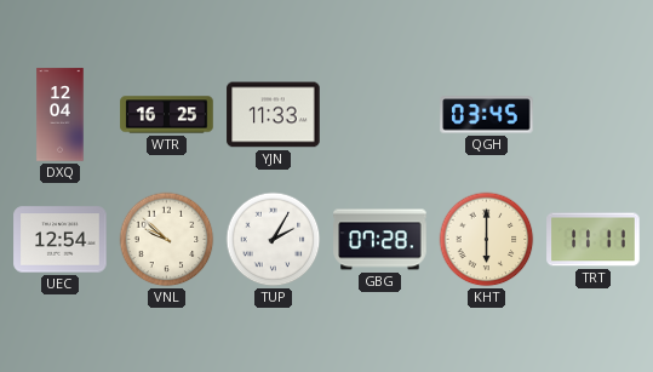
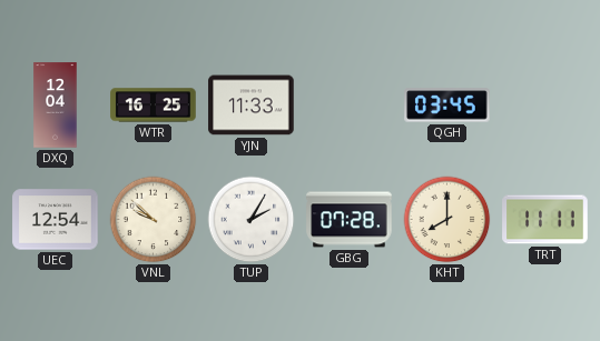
KHT: 6:00 -> 8:00 (447, 220)
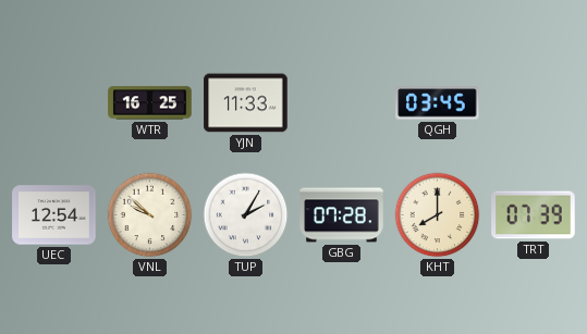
DXQ: 12:04 -> none (56, 106)
TRT: 11:11 -> 07:39 (534, 215)
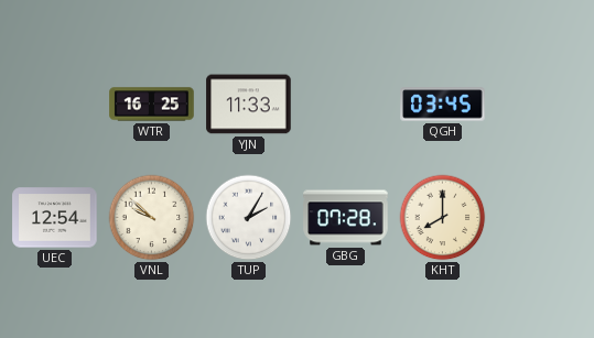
TRT: 07:39 -> none (534, 215)
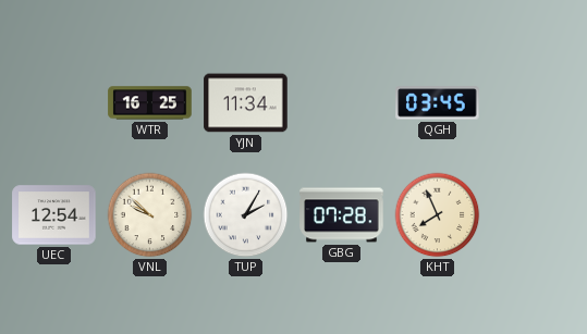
YJN: 11:33 -> 11:34 (246, 103)
KHT: 8:00 -> 7:56 (438, 215)
